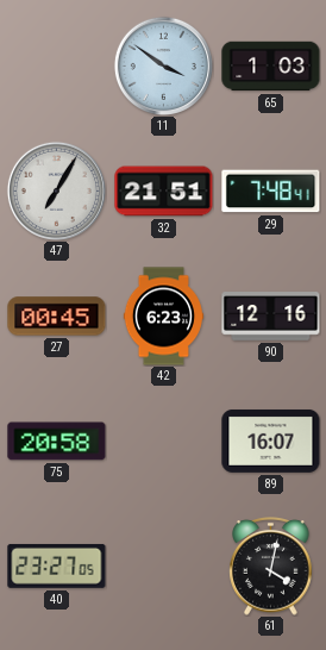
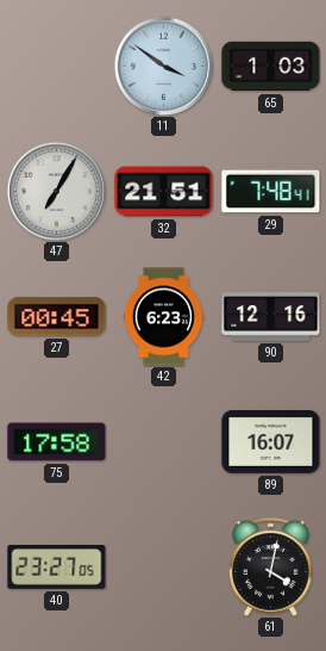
75: 20:58 -> 17:58 (57, 442)
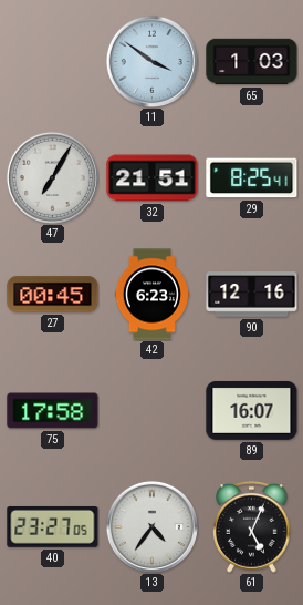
29: 7:48 -> 8:25 (252, 178)
13: none -> 4:36 (151, 526)
61: 4:02 -> 5:04 (252, 527)
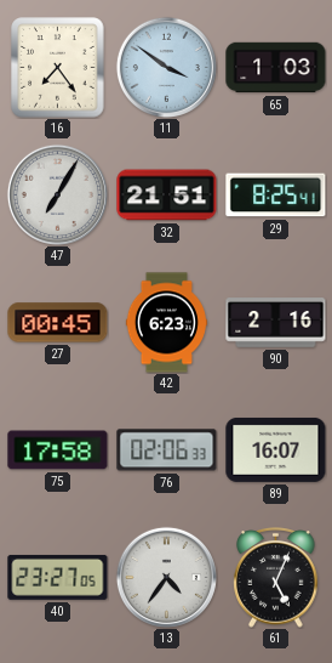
16: none -> 7:24 (58, 68)
90: 12:16 -> 2:16 (276, 323)
76: none -> 02:06 (167, 450)
